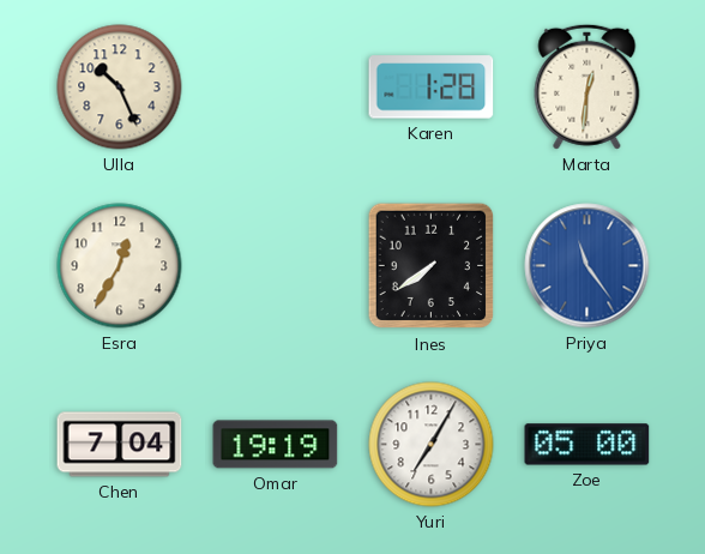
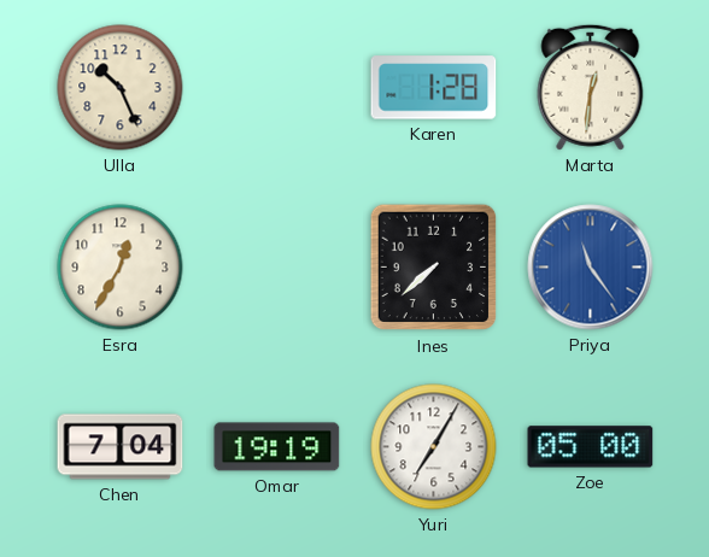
Ines: 7:39 -> 7:38 (434, 268)
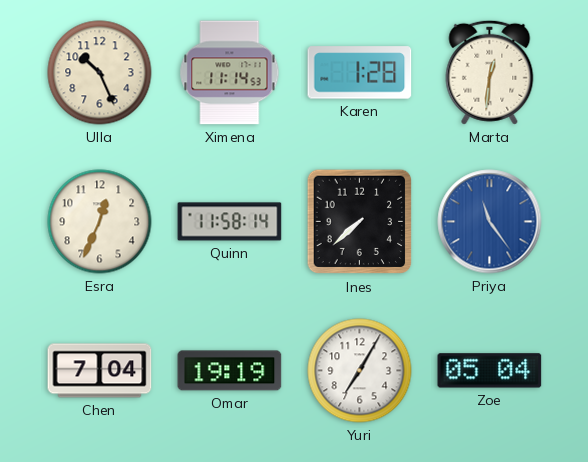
Ximena: none -> 11:14 (230, 73)
Esra: 12:35 -> 12:34 (100, 222)
Quinn: none -> 11:58 (230, 222)
Zoe: 05:00 -> 05:04 (490, 371)
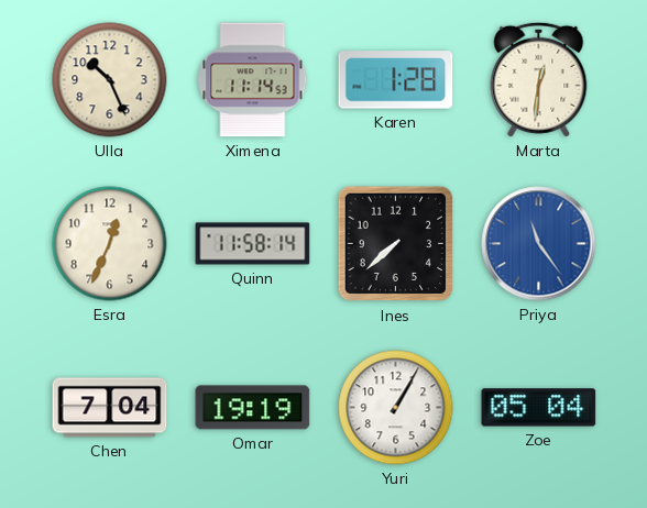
Yuri: 7:05 -> 1:05 (396, 408)
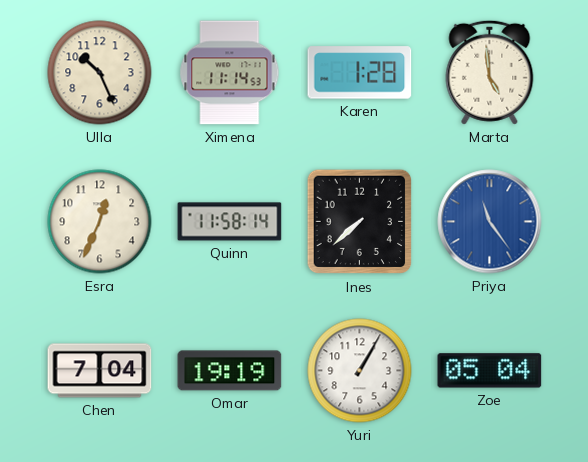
Marta: 12:31 -> 4:59 (490, 72)
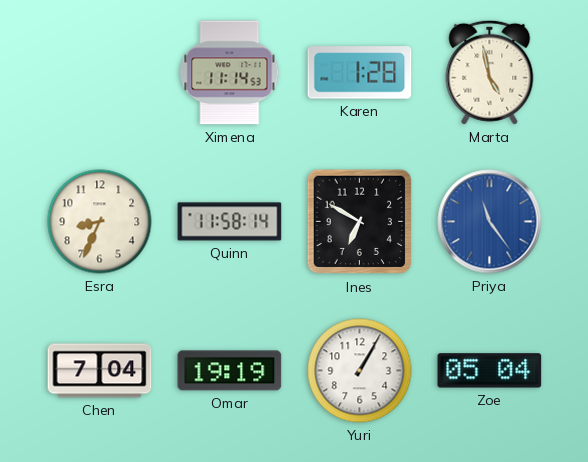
Ulla: 10:26 -> none (100, 73)
Marta: 4:59 -> 4:58 (490, 72)
Esra: 12:34 -> 8:34 (100, 222)
Ines: 7:38 -> 6:50 (360, 222)
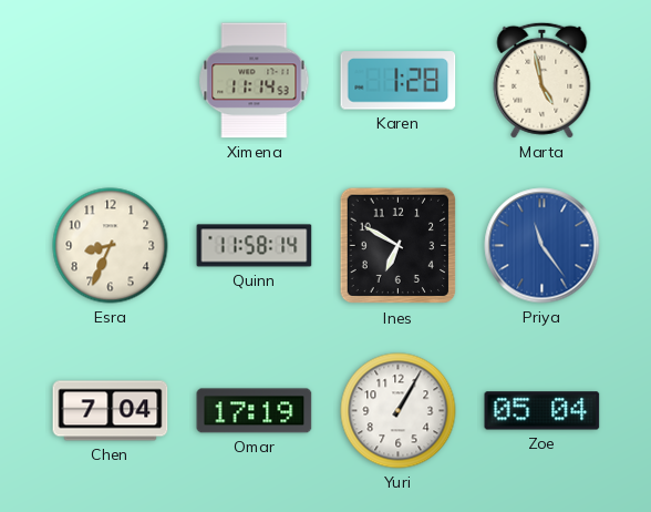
Omar: 19:19 -> 17:19 (255, 411)
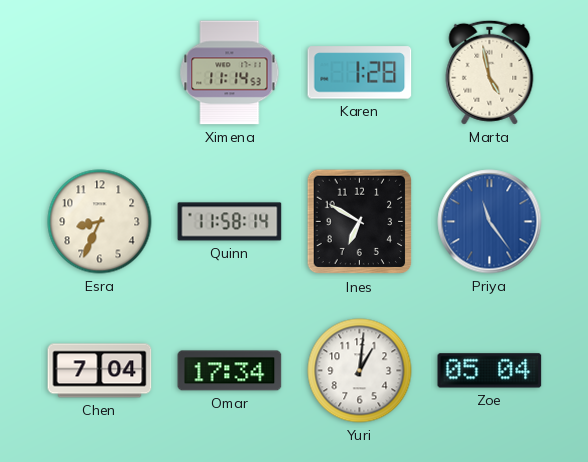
Omar: 17:19 -> 17:34 (230, 371)
Yuri: 1:05 -> 1:01 (360, 371)
